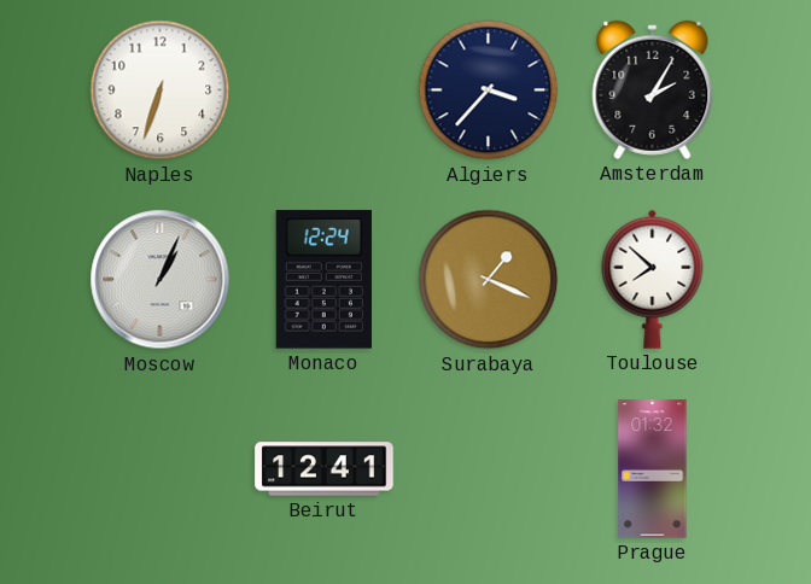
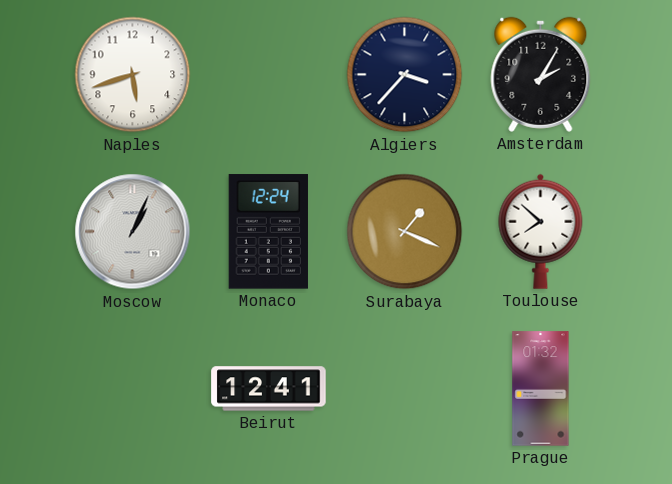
Naples: 6:33 -> 5:42 (133, 75)
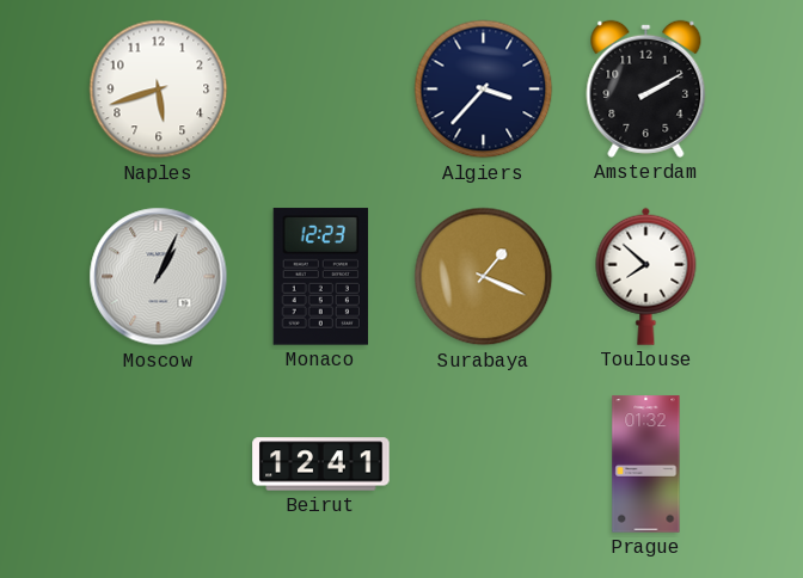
Amsterdam: 2:05 -> 2:10 (646, 88)
Monaco: 12:24 -> 12:23 (320, 277)
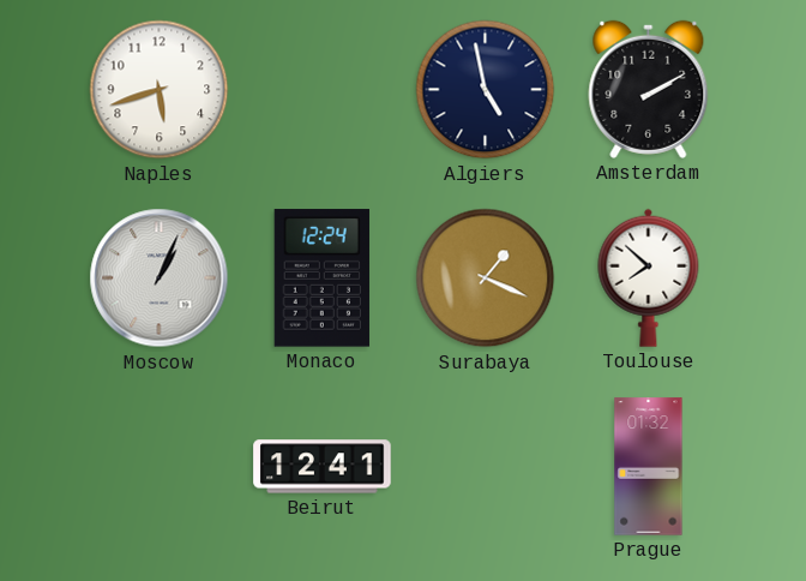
Algiers: 3:37 -> 4:58 (486, 90)
Monaco: 12:23 -> 12:24 (321, 278)
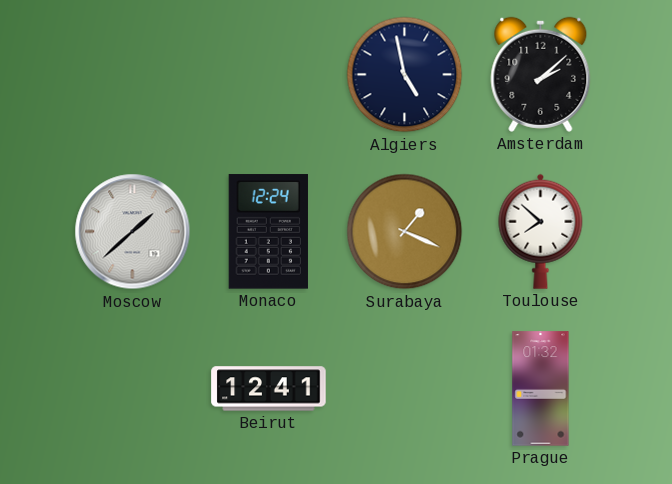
Naples: 5:42 -> none (160, 90)
Amsterdam: 2:10 -> 2:08 (541, 74)
Moscow: 1:04 -> 1:38 (133, 232)
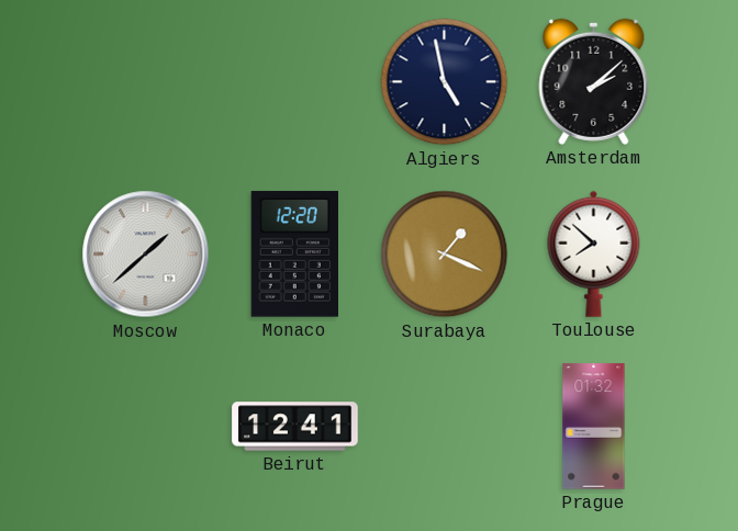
Monaco: 12:24 -> 12:20 (294, 255)
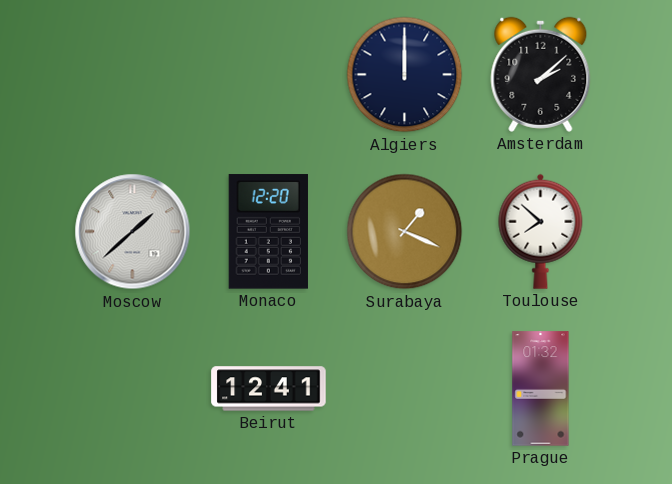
Algiers: 4:58 -> 12:00 (405, 75)
